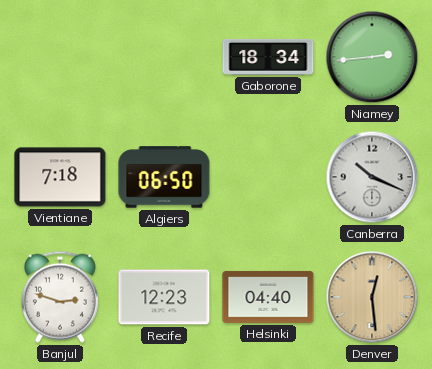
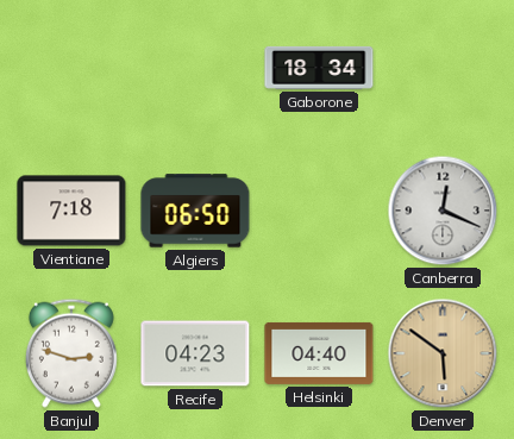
Niamey: 2:44 -> none (372, 57)
Canberra: 10:19 -> 12:19 (443, 211)
Recife: 12:23 -> 04:23 (195, 353)
Denver: 12:29 -> 5:51 (443, 353)
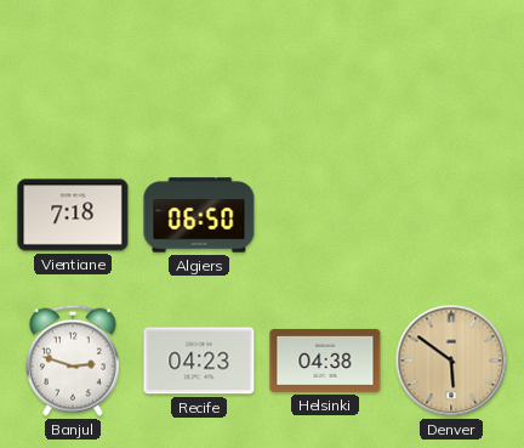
Gaborone: 18:34 -> none (319, 68)
Canberra: 12:19 -> none (443, 211)
Helsinki: 04:40 -> 04:38 (325, 361)
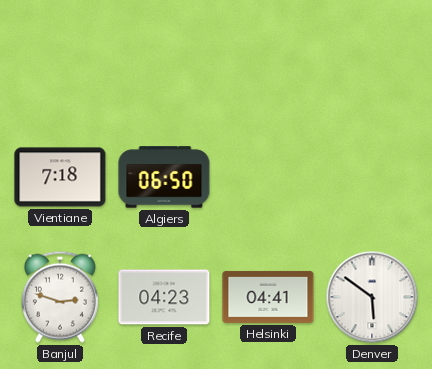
Helsinki: 04:38 -> 04:41 (268, 297)
Denver dial: champagne -> white (372, 297)
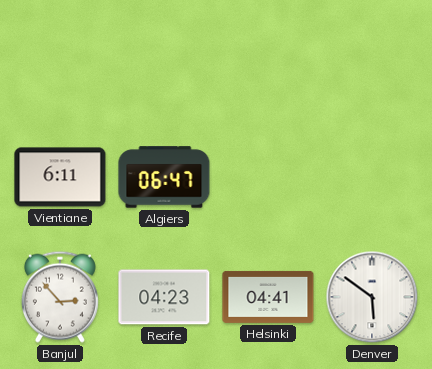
Vientiane: 7:18 -> 6:11 (60, 177)
Algiers: 06:50 -> 06:47 (164, 177)
Banjul: 2:48 -> 2:53 (60, 297)
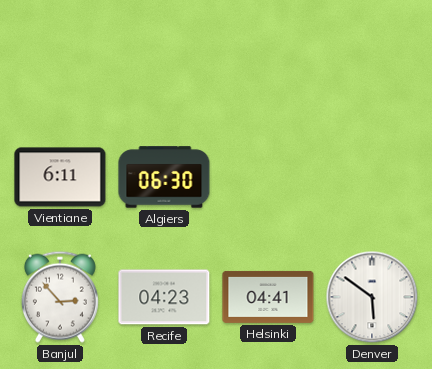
Algiers: 06:47 -> 06:30 (164, 177)
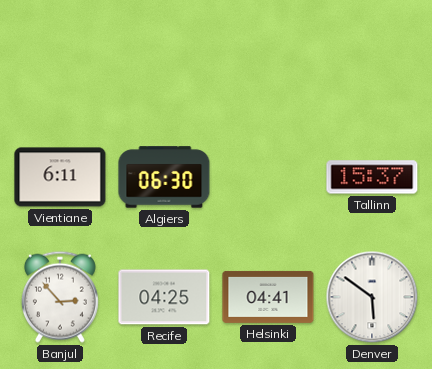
Tallinn: none -> 15:37 (372, 177)
Recife: 04:23 -> 04:25 (164, 297)
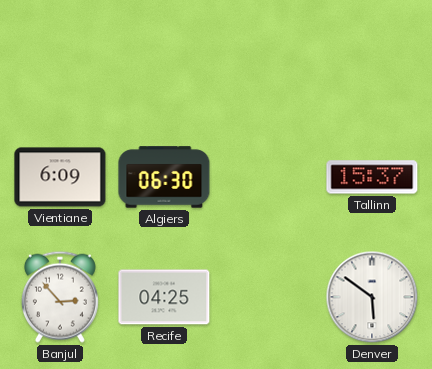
Vientiane: 6:11 -> 6:09 (60, 177)
Helsinki: 04:41 -> none (268, 297)
